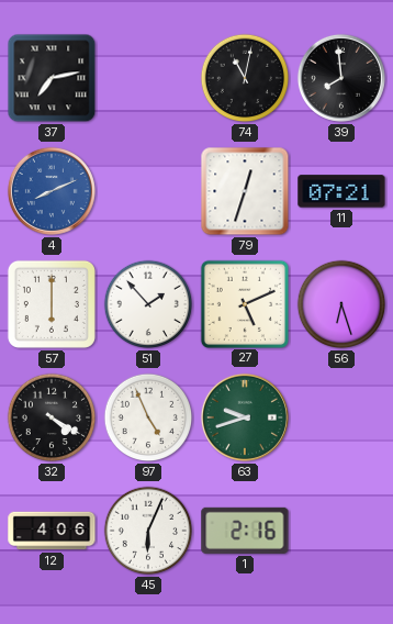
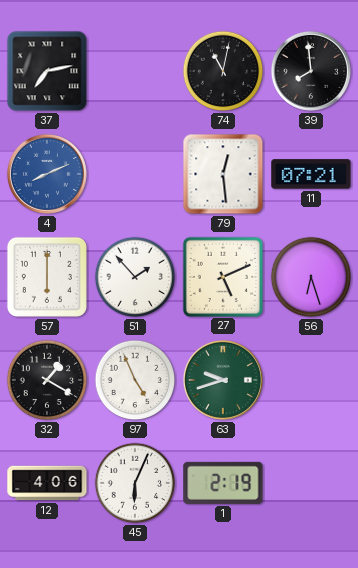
79: 12:33 -> 12:29 (223, 174)
32: 4:20 -> 1:20 (47, 380)
1: 2:16 -> 2:19 (223, 483)
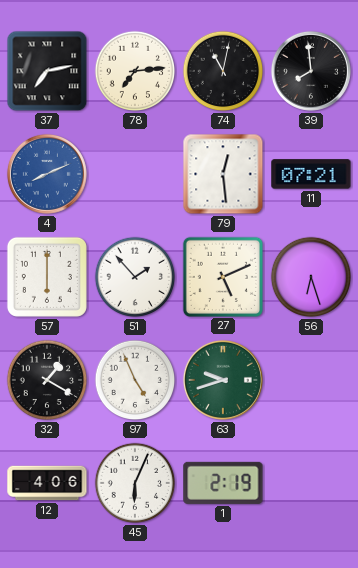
78: none -> 7:14 (135, 71)
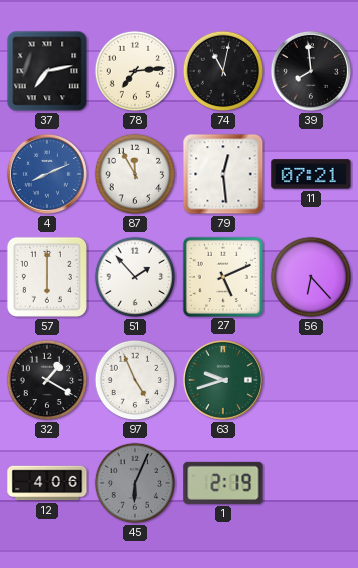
87: none -> 11:55 (135, 174)
56: 6:27 -> 6:23 (311, 277)
45 dial: white -> grey (135, 483)
